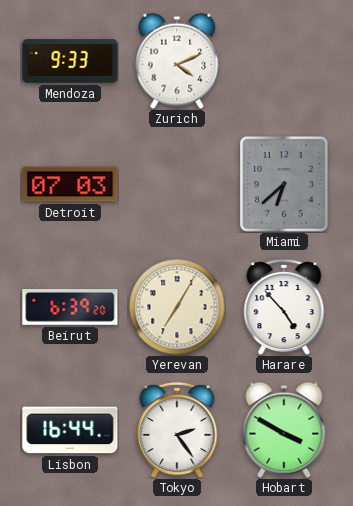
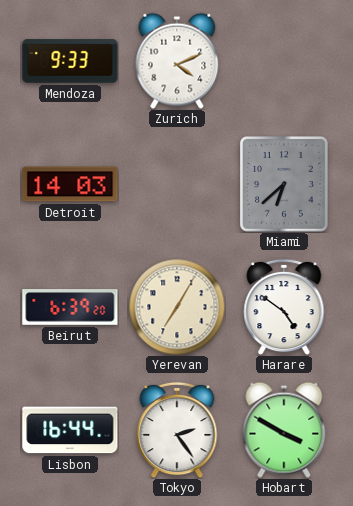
Detroit: 07:03 -> 14:03 (70, 184)
Harare: 4:53 -> 4:51 (284, 307)
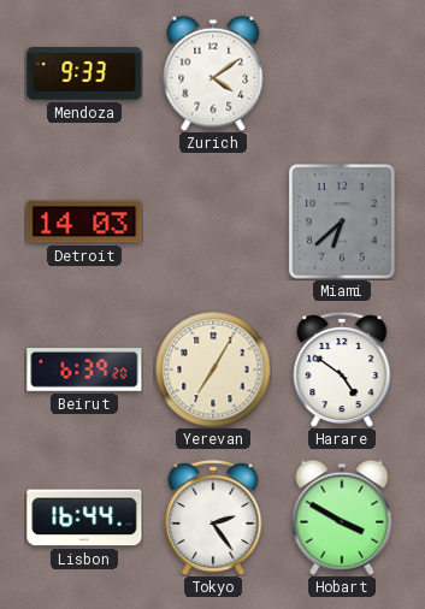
Zurich: 4:11 -> 4:09 (213, 73)
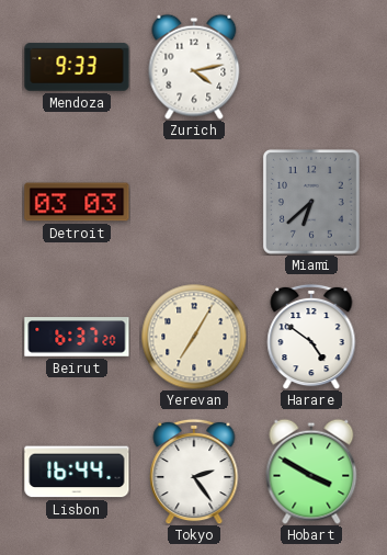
Zurich: 4:09 -> 4:13 (194, 67)
Detroit: 14:03 -> 03:03 (77, 202)
Beirut: 6:39 -> 6:37 (77, 337)
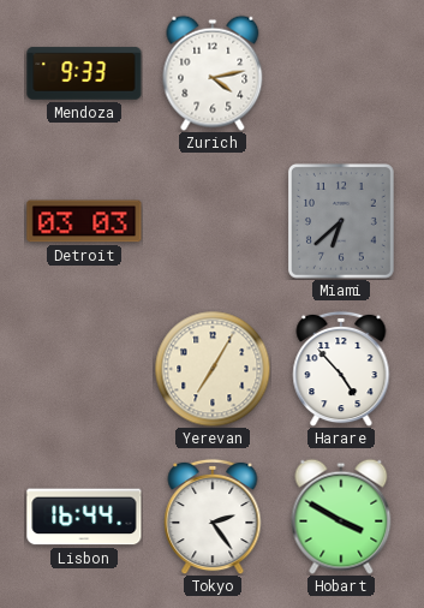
Beirut: 6:37 -> none (77, 337)
Harare: 4:51 -> 4:53 (341, 369)
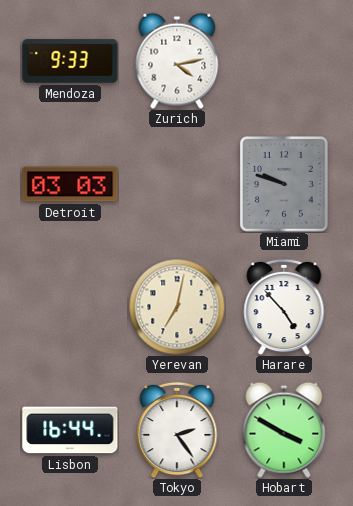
Miami: 6:38 -> 9:48 (284, 185)
Yerevan: 7:05 -> 7:02 (177, 307)
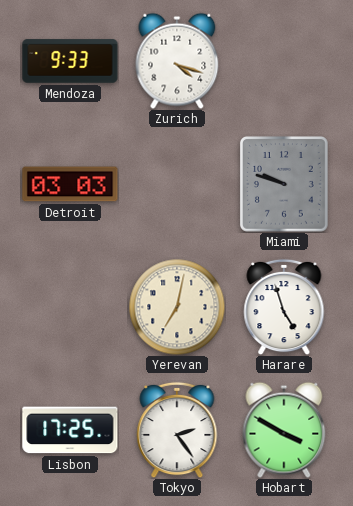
Zurich: 4:13 -> 4:18 (177, 61)
Harare: 4:53 -> 4:57 (284, 307)
Lisbon: 16:44 -> 17:25 (70, 430)
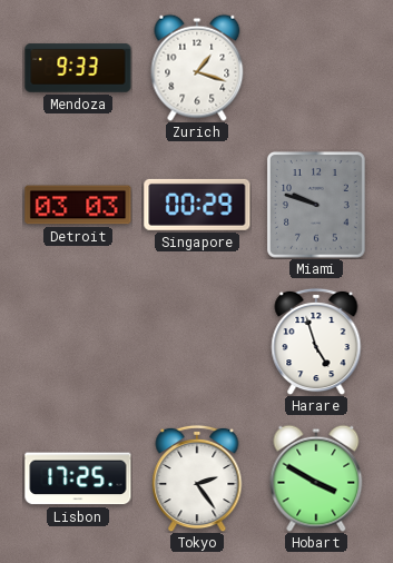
Zurich: 4:18 -> 1:18 (197, 68)
Singapore: none -> 00:29 (197, 205)
Yerevan: 7:02 -> none (177, 307)
